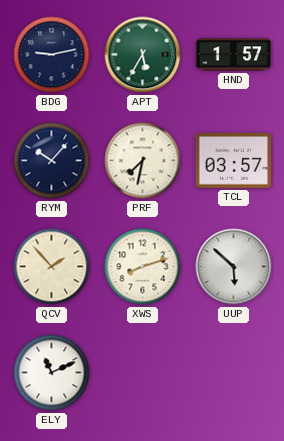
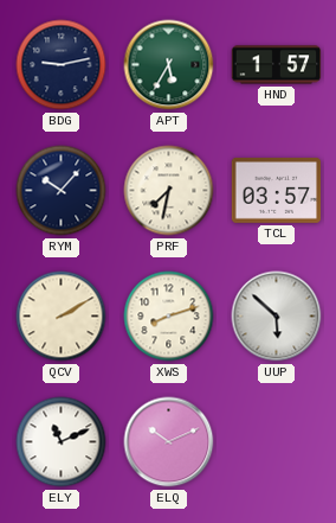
QCV: 1:53 -> 2:10 (62, 317)
ELQ: none -> 10:11 (169, 442)
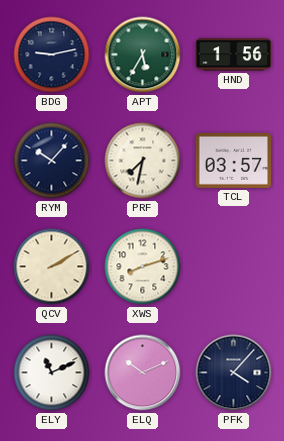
HND: 1:57 -> 1:56 (234, 55)
UUP: 5:52 -> none (277, 317)
PFK: none -> 4:07 (234, 373)
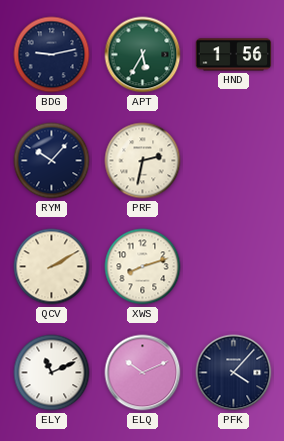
PRF: 7:32 -> 2:32 (143, 161)
TCL: 03:57 -> none (234, 160)
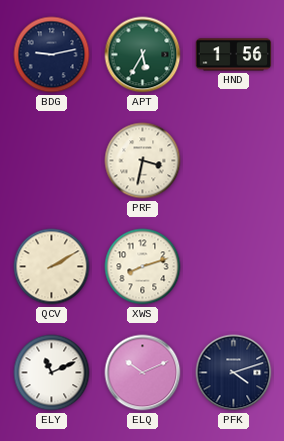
RYM: 10:07 -> none (52, 161)
PRF: 2:32 -> 3:32 (143, 161)
PFK: 4:07 -> 4:12 (234, 373)
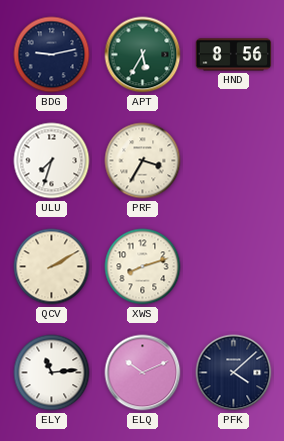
HND: 1:56 -> 8:56 (234, 55)
ULU: none -> 7:33 (52, 161)
PRF: 3:32 -> 3:35 (143, 161)
ELY: 11:11 -> 11:14 (52, 373)
PFK: 4:12 -> 4:08 (234, 373)
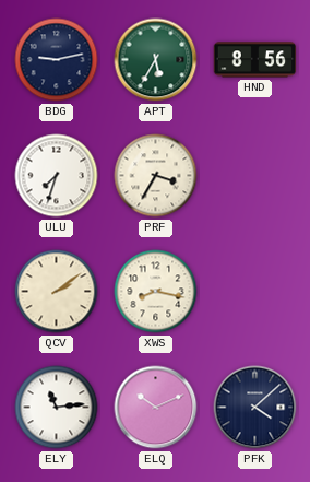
QCV: 2:10 -> 2:09 (57, 292)
XWS: 8:12 -> 8:17 (156, 292)
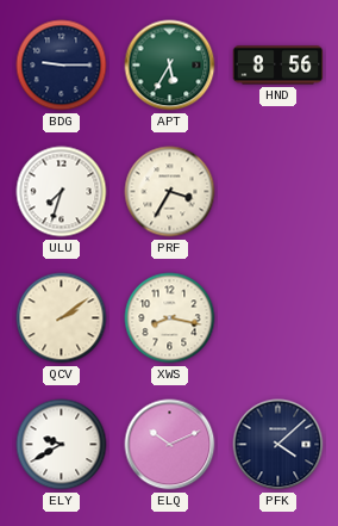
BDG: 9:13 -> 9:15 (62, 66)
ELY: 11:14 -> 9:40 (62, 445)
